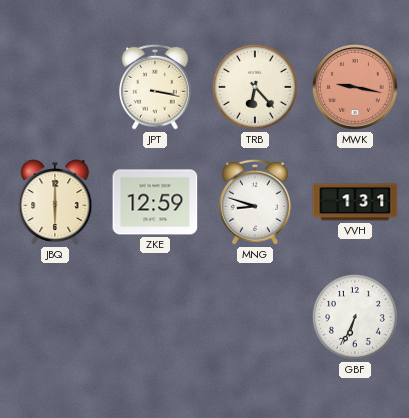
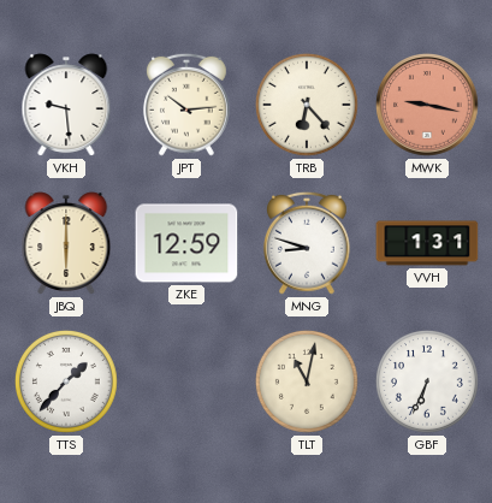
VKH: none -> 9:29 (66, 105)
JPT: 3:17 -> 10:14 (186, 105)
TTS: none -> 1:37 (66, 381)
TLT: none -> 11:02 (307, 381)
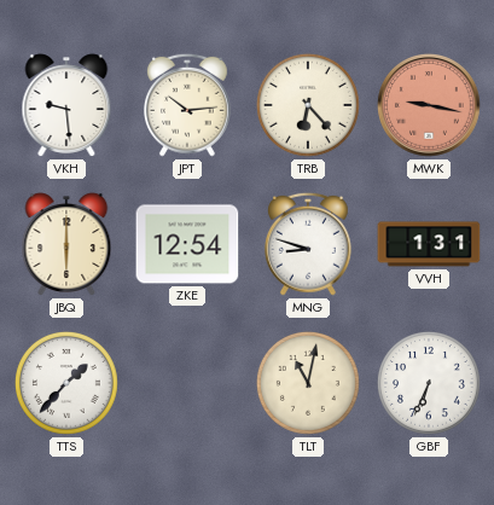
ZKE: 12:59 -> 12:54 (187, 244)
